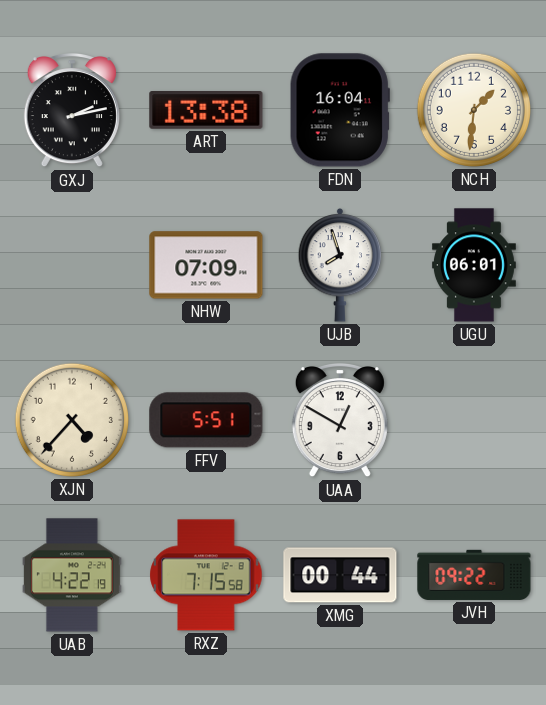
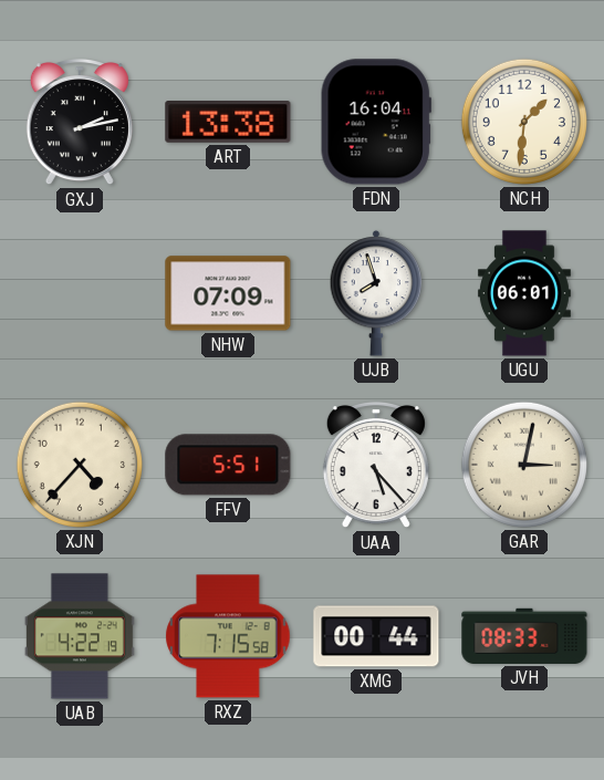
UAA: 12:50 -> 5:23 (376, 466)
GAR: none -> 3:02 (524, 465)
JVH: 09:22 -> 08:33 (524, 636)
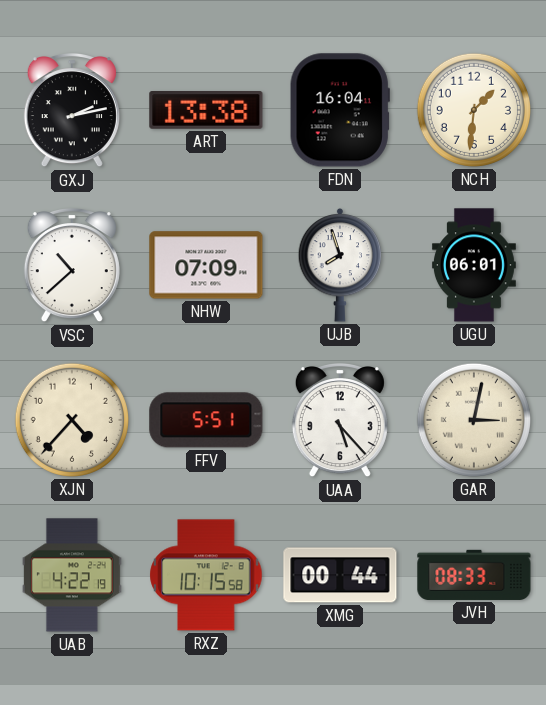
VSC: none -> 10:38 (72, 266)
RXZ: 7:15 -> 10:15 (206, 575)
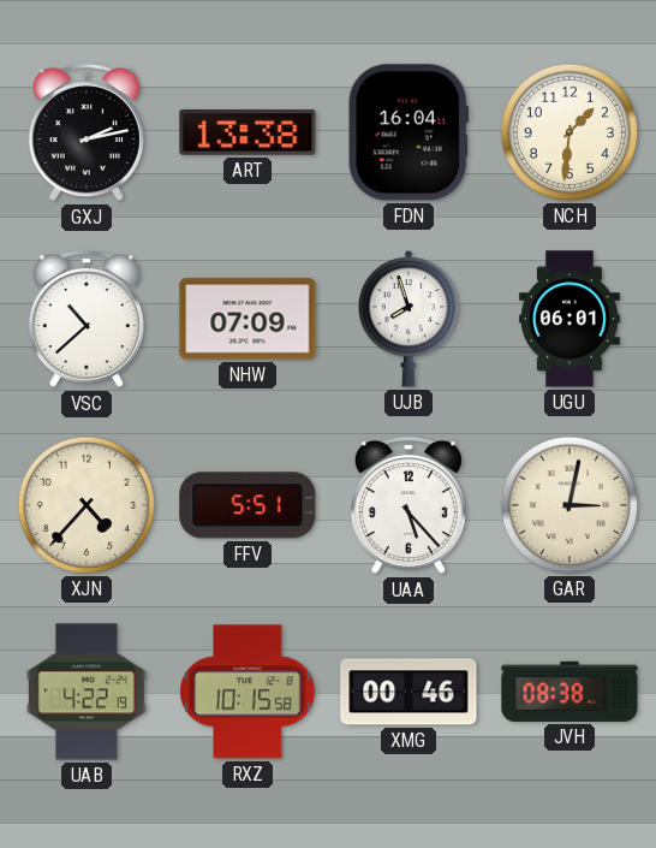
XMG: 00:44 -> 00:46 (408, 692)
JVH: 08:33 -> 08:38 (569, 692)
